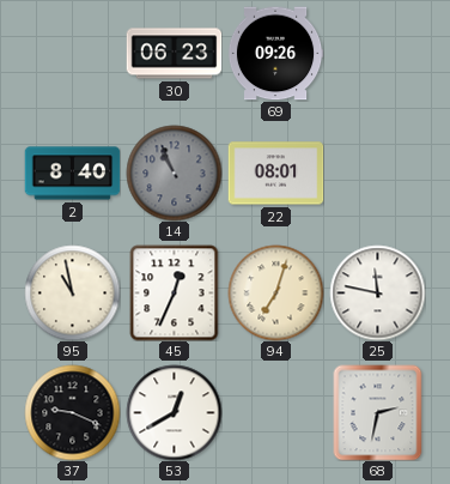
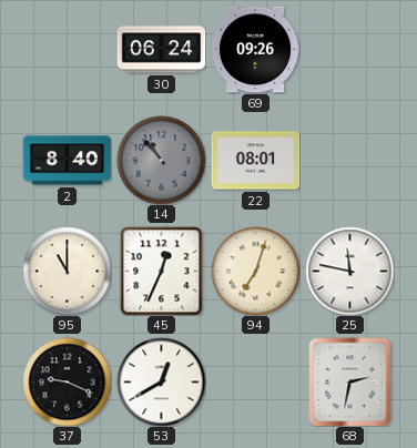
30: 06:23 -> 06:24 (161, 50)
14: 10:56 -> 10:53 (161, 160)
95: 10:58 -> 11:00 (67, 271)
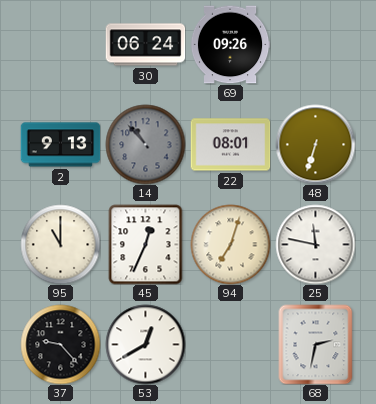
2: 8:40 -> 9:13 (60, 145)
48: none -> 6:33 (315, 144)
37: 9:19 -> 9:23 (60, 344)
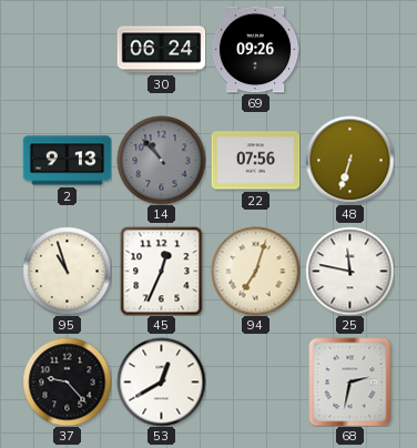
22: 08:01 -> 07:56 (255, 161)
95: 11:00 -> 10:57 (67, 271)
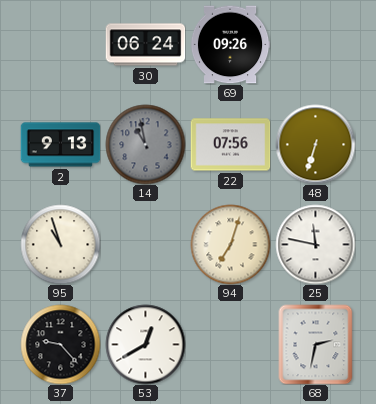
14: 10:53 -> 10:58 (145, 144)
45: 12:34 -> none (162, 271)
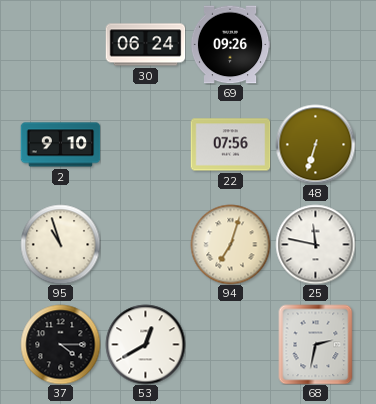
2: 9:13 -> 9:10 (60, 145)
14: 10:58 -> none (145, 144)
37: 9:23 -> 4:15 (60, 344)
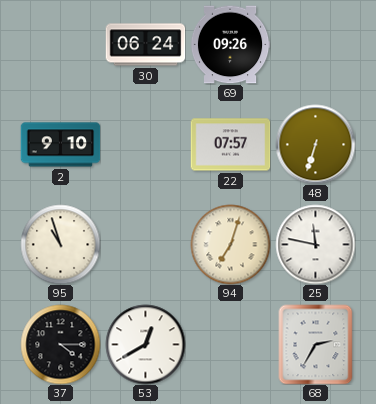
22: 07:56 -> 07:57 (230, 145)
68: 2:32 -> 2:35 (316, 344)
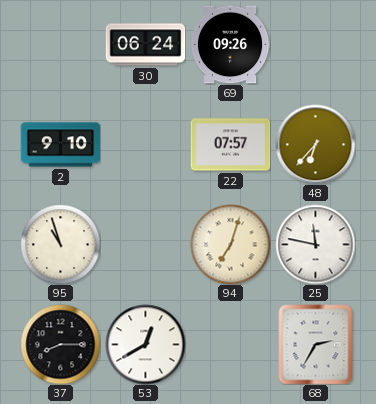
48: 6:33 -> 6:37 (315, 144)
37: 4:15 -> 8:15 (60, 344)
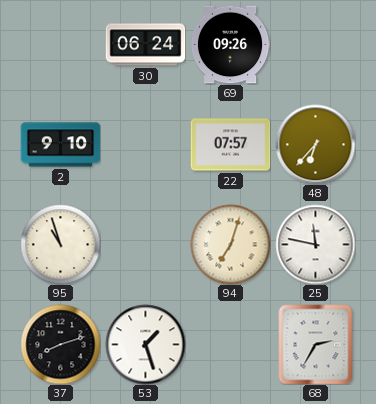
37: 8:15 -> 8:12 (60, 344)
53: 12:40 -> 1:27 (145, 344)
